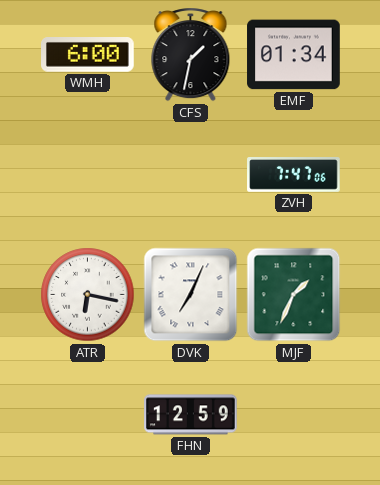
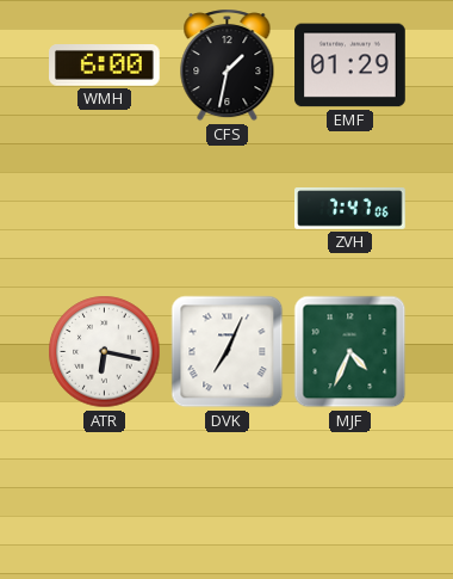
EMF: 01:34 -> 01:29 (350, 66)
MJF: 1:34 -> 4:34 (350, 352)
FHN: 12:59 -> none (191, 415)
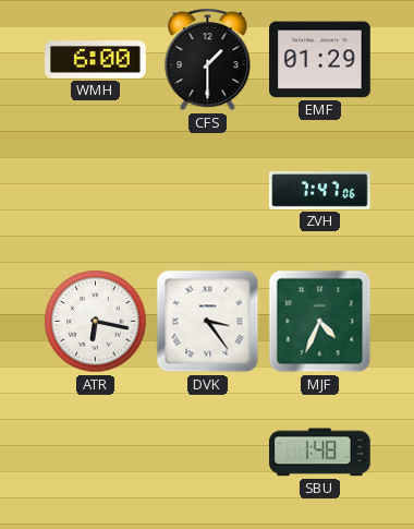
CFS: 1:32 -> 1:30 (208, 60)
DVK: 7:04 -> 3:24 (208, 322)
SBU: none -> 1:48 (320, 453)
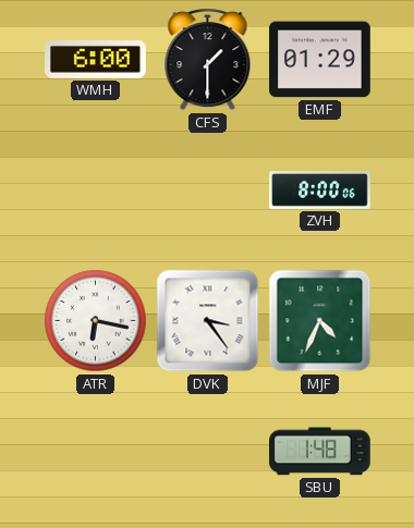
ZVH: 7:47 -> 8:00 (320, 191)
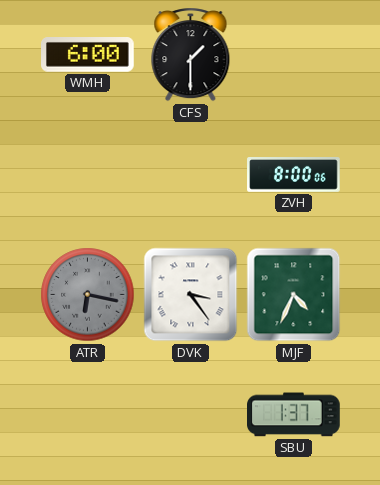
EMF: 01:29 -> none (320, 60)
ATR dial: white -> grey (88, 295)
SBU: 1:48 -> 1:37 (294, 415)
